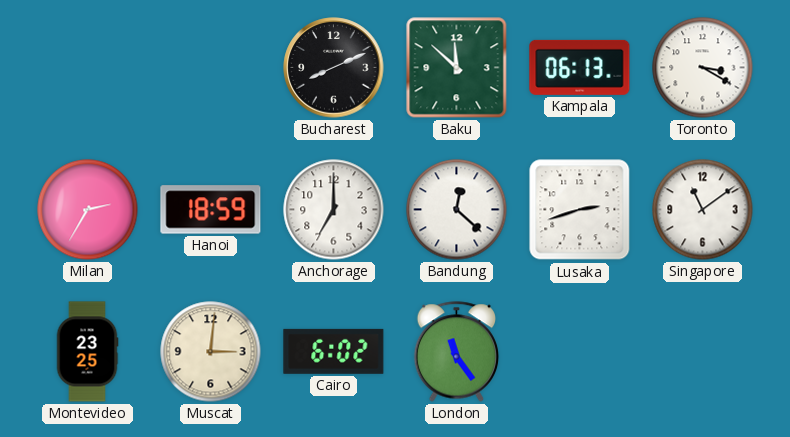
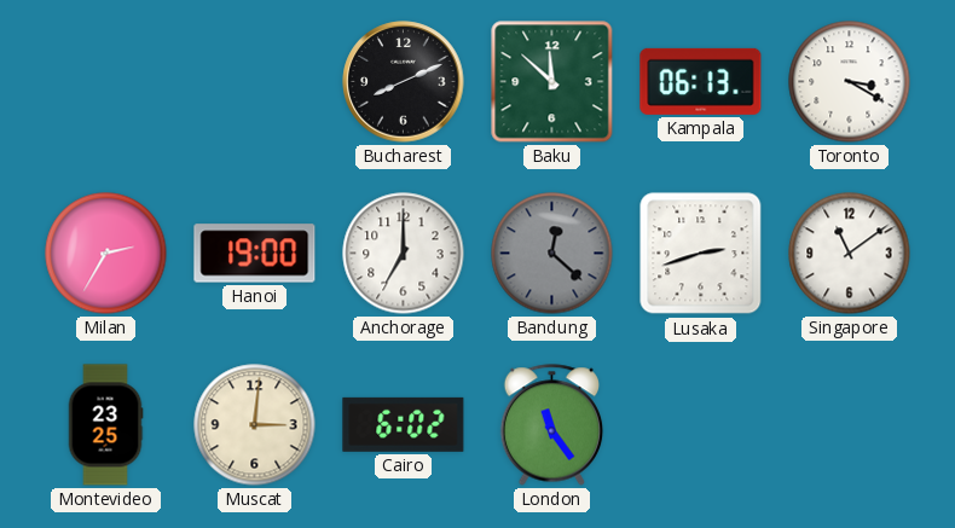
Hanoi: 18:59 -> 19:00 (255, 254)
Bandung dial: white -> grey (552, 254)
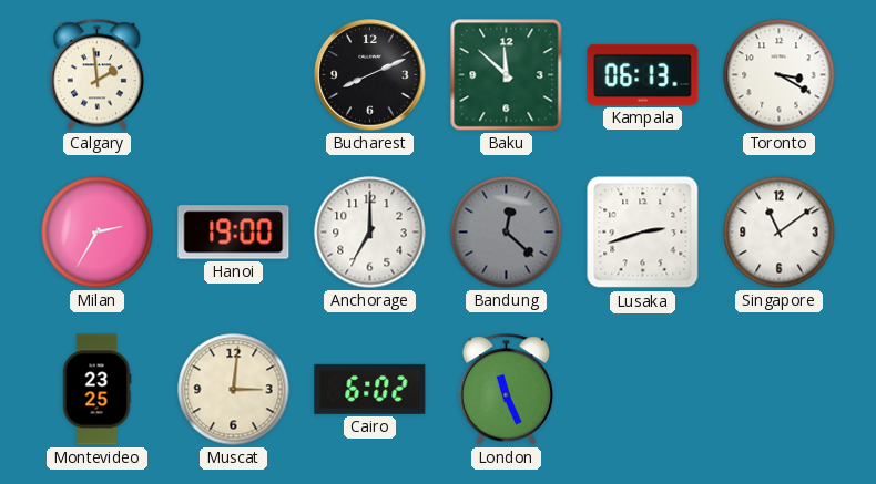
Calgary: none -> 1:59 (98, 75)
London: 11:24 -> 11:26 (507, 390)
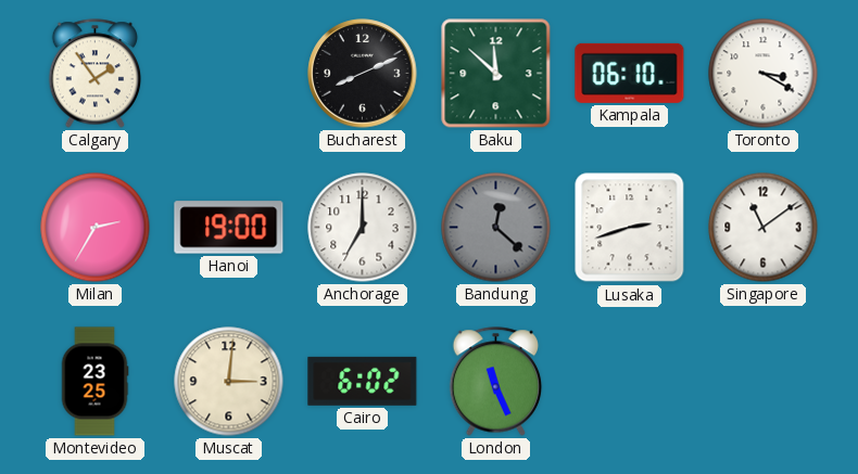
Calgary: 1:59 -> 1:54 (96, 74)
Kampala: 06:13 -> 06:10 (630, 73)
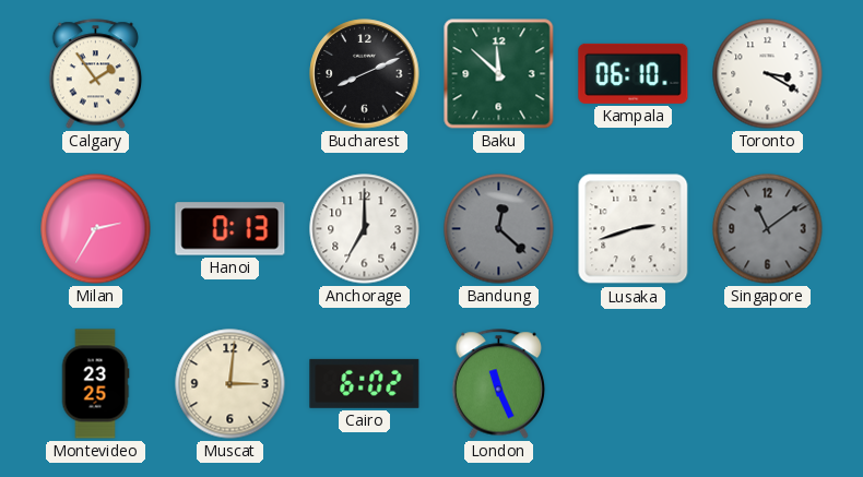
Hanoi: 19:00 -> 0:13 (230, 229)
Singapore dial: white -> grey (768, 229)
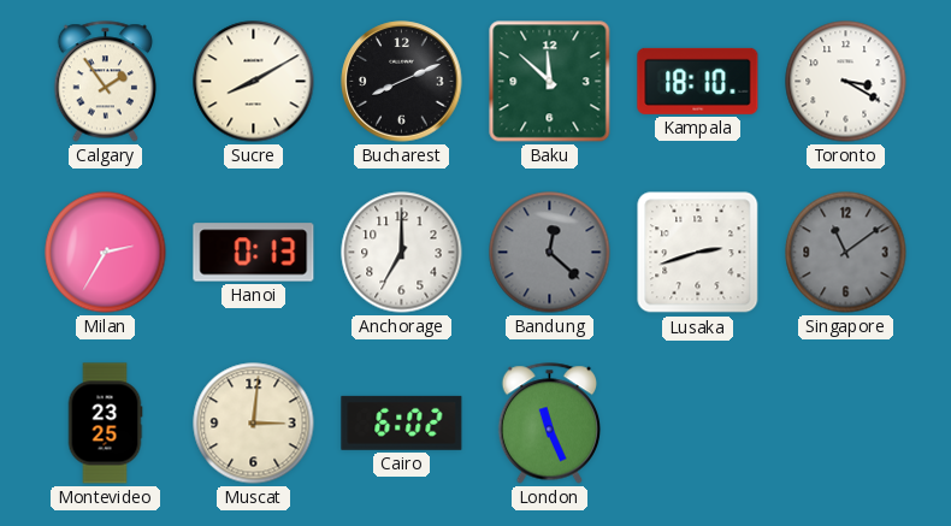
Sucre: none -> 8:10 (254, 82)
Kampala: 06:10 -> 18:10 (698, 81)
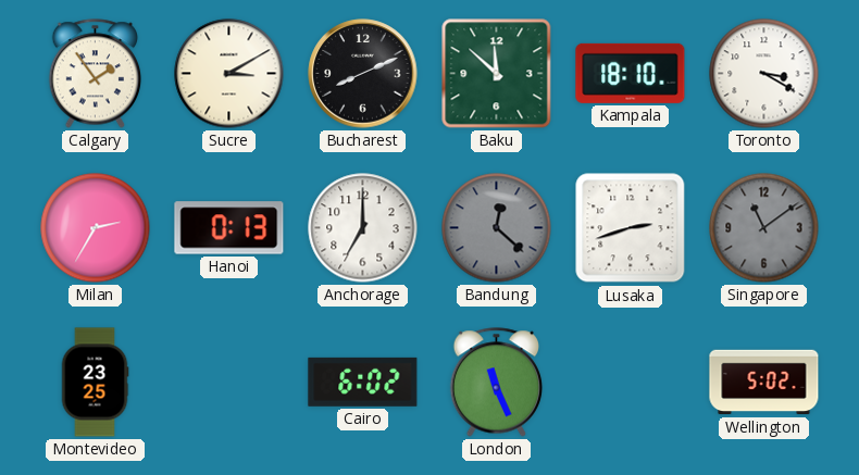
Sucre: 8:10 -> 3:10 (229, 74)
Muscat: 3:01 -> none (254, 424)
Wellington: none -> 5:02 (764, 383)
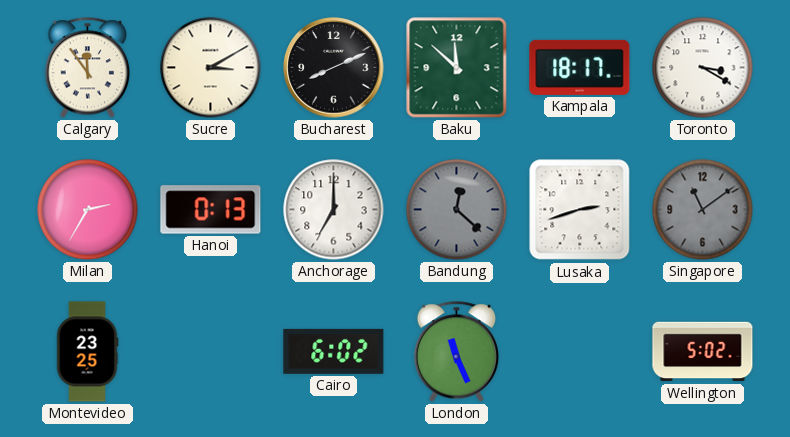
Calgary: 1:54 -> 11:54 (88, 68)
Kampala: 18:10 -> 18:17 (580, 67)
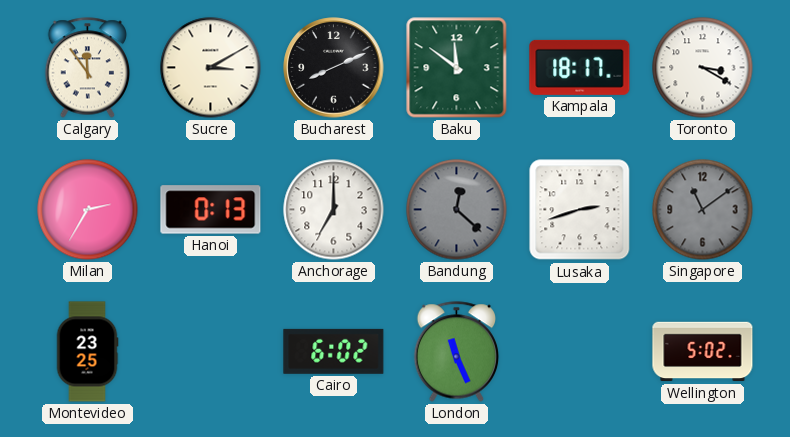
Baku: 11:52 -> 11:51 (457, 68)
